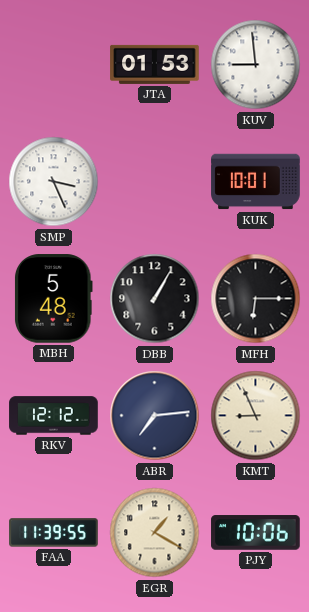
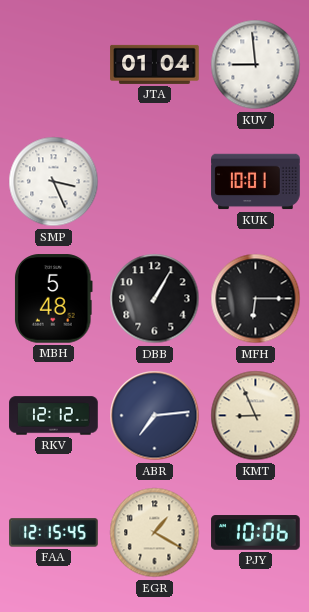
JTA: 01:53 -> 01:04 (155, 64)
FAA: 11:39 -> 12:15 (54, 533)
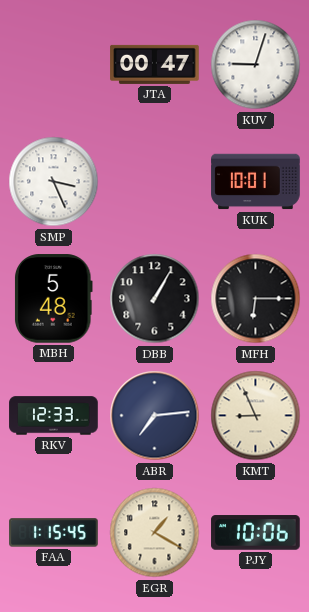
JTA: 01:04 -> 00:47 (155, 64)
KUV: 8:59 -> 9:03 (256, 65)
RKV: 12:12 -> 12:33 (54, 416)
FAA: 12:15 -> 1:15 (54, 533)
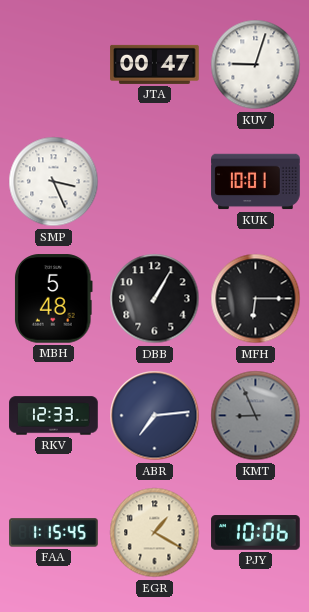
KMT dial: cream -> grey (256, 416)
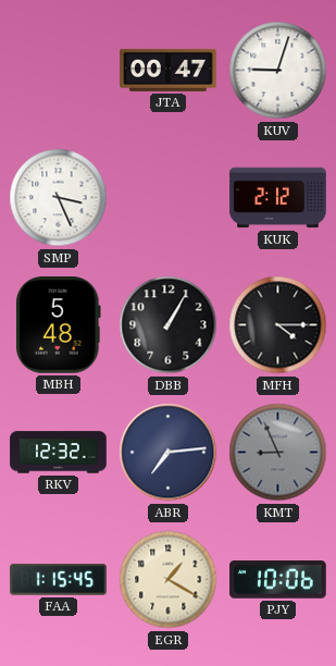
KUK: 10:01 -> 2:12 (278, 198)
MFH: 6:15 -> 4:15 (278, 325)
RKV: 12:33 -> 12:32 (59, 453)
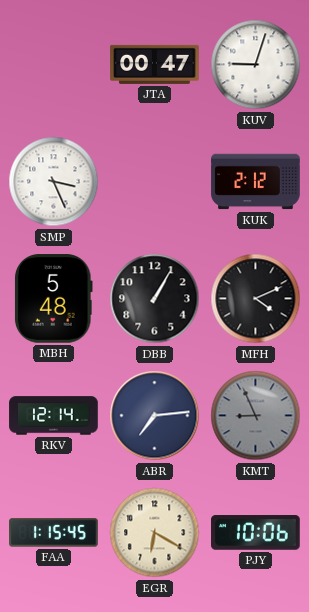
MFH: 4:15 -> 4:11 (256, 299)
RKV: 12:32 -> 12:14 (54, 416)
EGR: 1:20 -> 6:20 (155, 533)
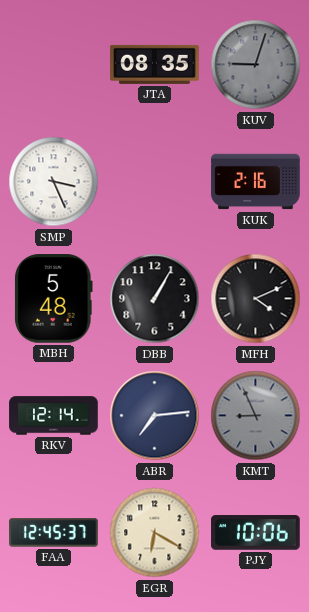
JTA: 00:47 -> 08:35 (155, 64)
KUV dial: white -> grey (256, 65)
KUK: 2:12 -> 2:16 (256, 182)
FAA: 1:15 -> 12:45 (54, 533)
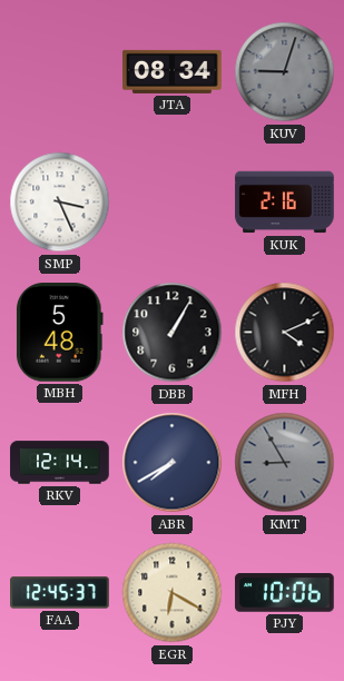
JTA: 08:35 -> 08:34 (173, 71)
ABR: 7:14 -> 7:40 (173, 463)
KMT: 8:56 -> 8:55 (285, 463)
